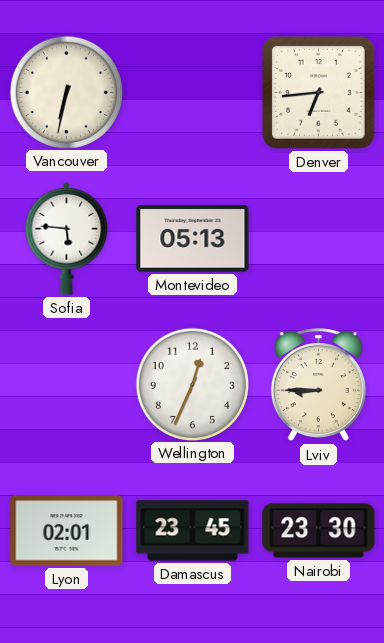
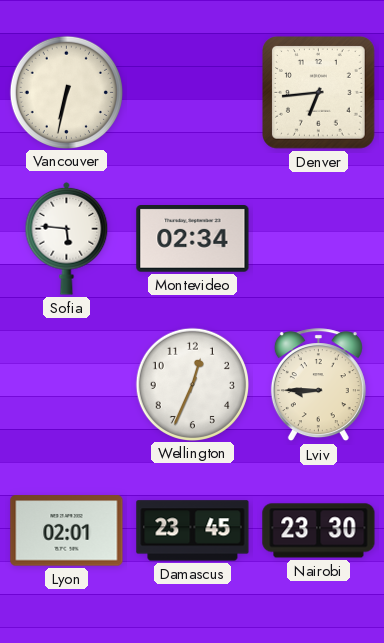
Montevideo: 05:13 -> 02:34 (193, 239)
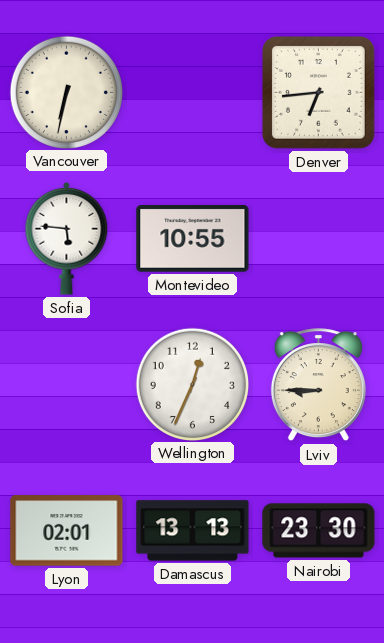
Montevideo: 02:34 -> 10:55 (193, 239)
Damascus: 23:45 -> 13:13 (193, 531)
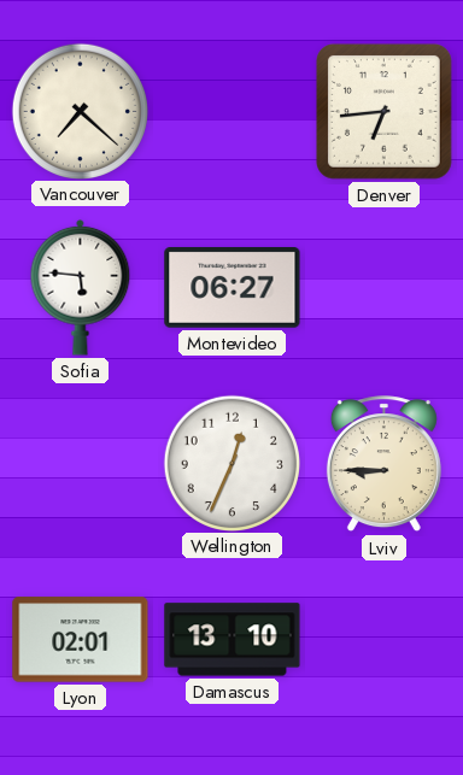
Vancouver: 6:32 -> 7:22 (80, 111)
Montevideo: 10:55 -> 06:27 (233, 288)
Damascus: 13:13 -> 13:10 (233, 640)
Nairobi: 23:30 -> none (319, 531)
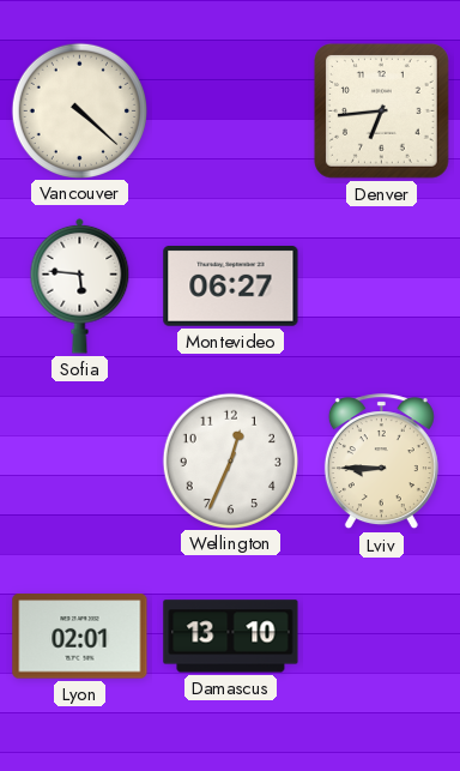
Vancouver: 7:22 -> 4:22 (79, 110)
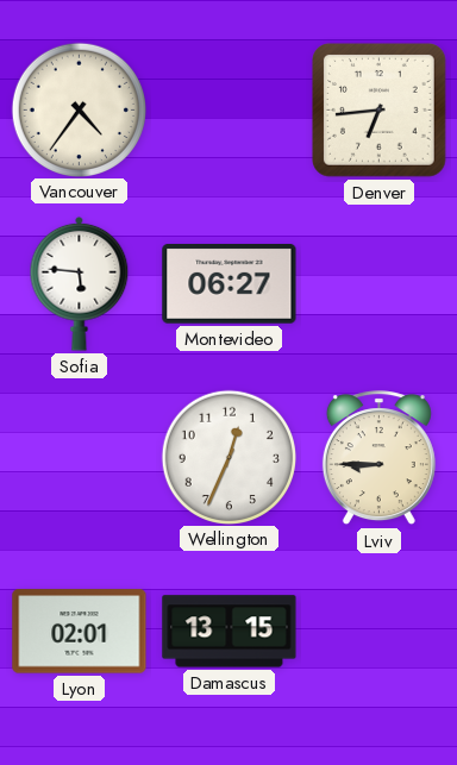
Vancouver: 4:22 -> 4:36 (79, 109)
Damascus: 13:10 -> 13:15 (230, 632)
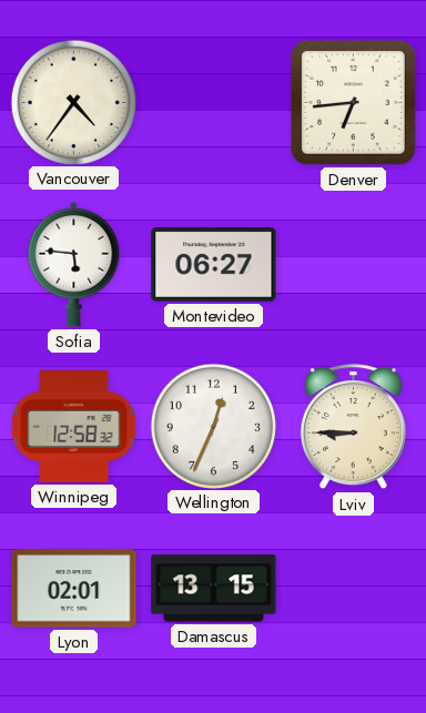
Winnipeg: none -> 12:58 (74, 427)
